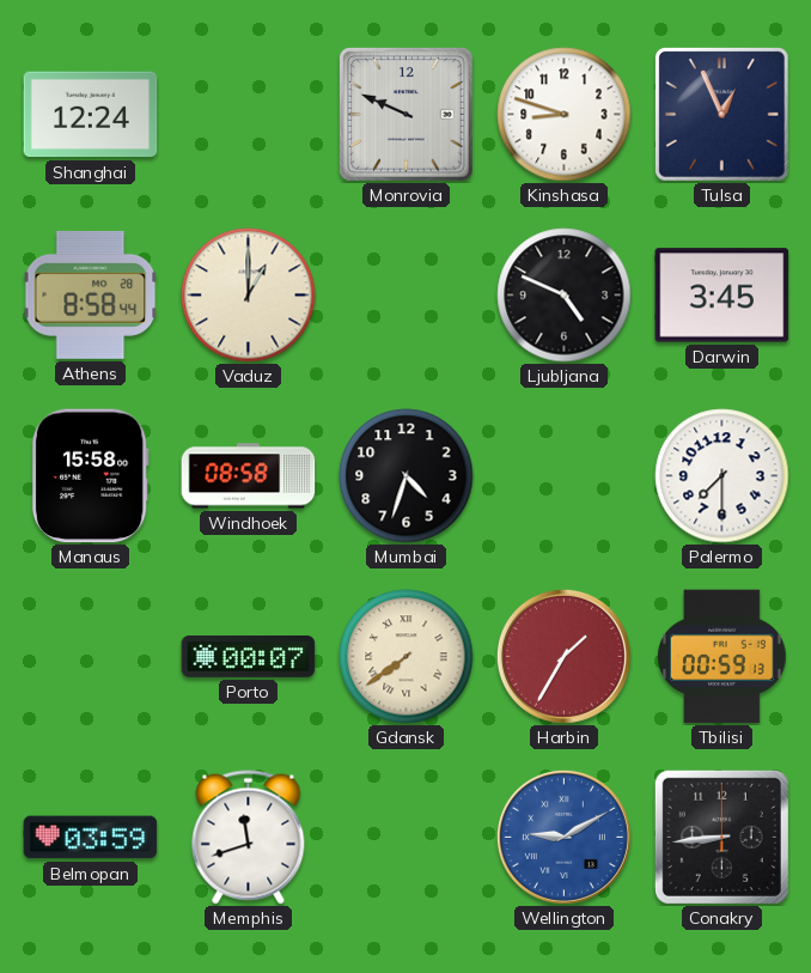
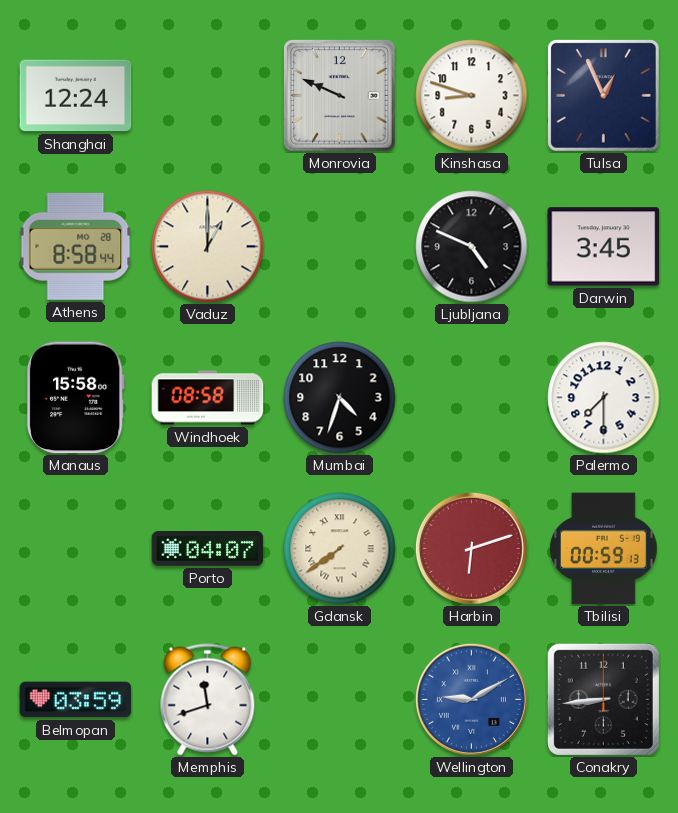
Porto: 00:07 -> 04:07 (208, 549)
Harbin: 1:35 -> 6:12 (471, 548)
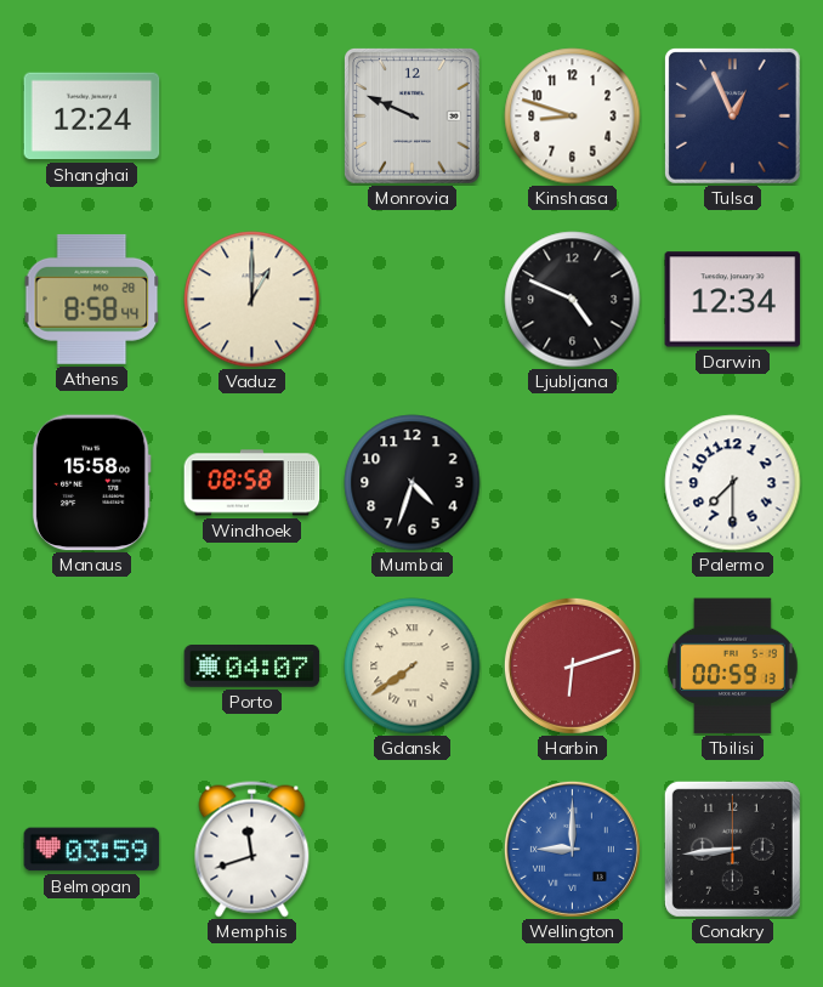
Darwin: 3:45 -> 12:34 (733, 300)
Wellington: 9:10 -> 9:00 (572, 849)
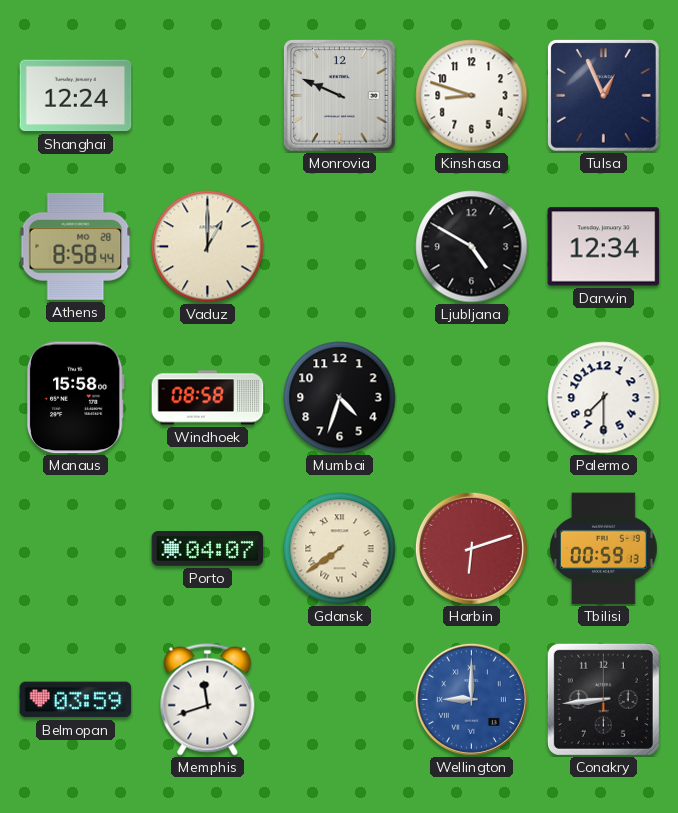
Ljubljana: 4:49 -> 4:50 (472, 247)
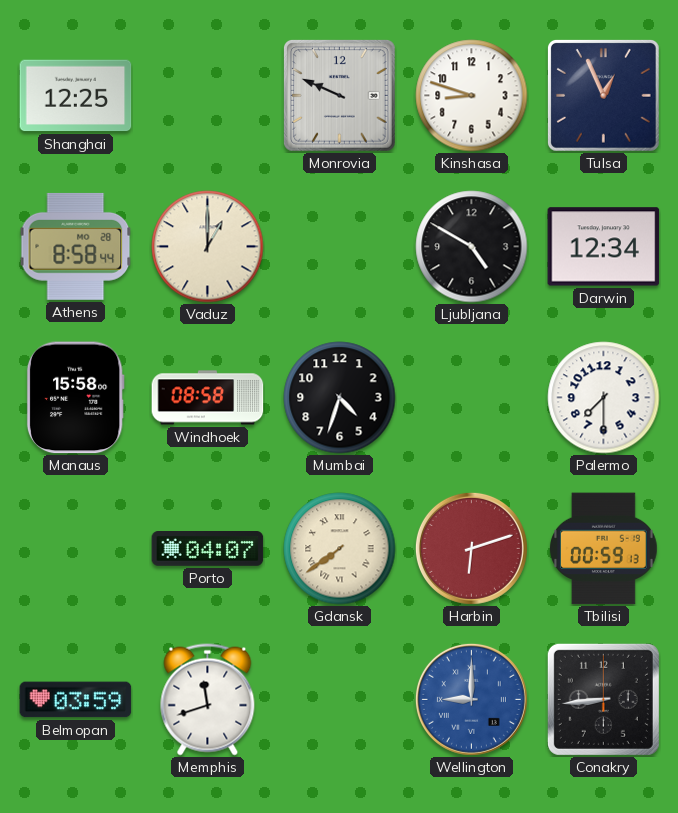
Shanghai: 12:24 -> 12:25 (76, 96)
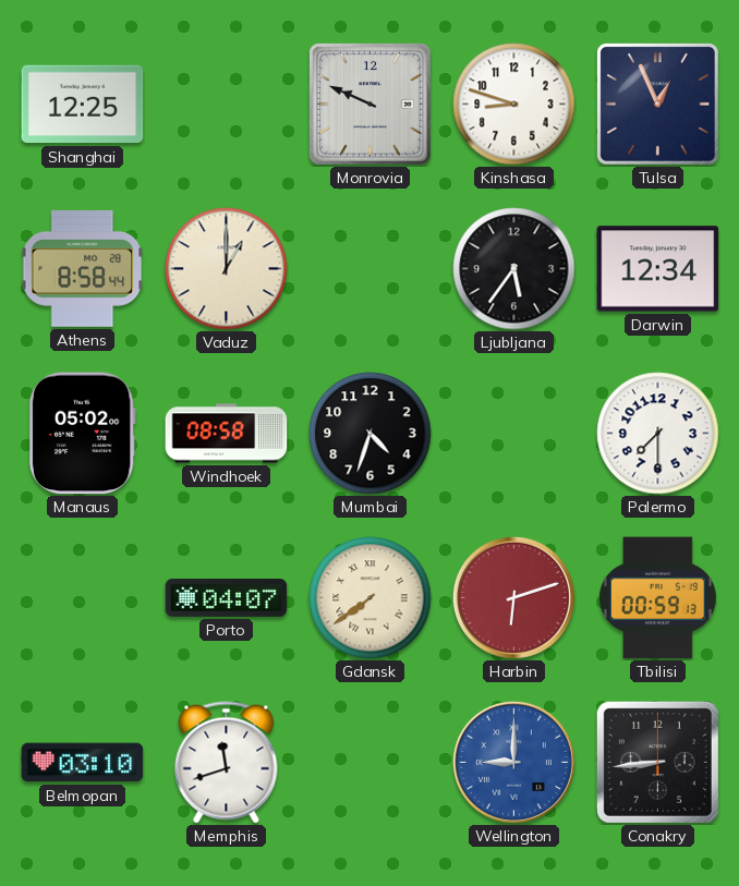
Ljubljana: 4:50 -> 5:36 (514, 269)
Manaus: 15:58 -> 05:02 (82, 434)
Belmopan: 03:59 -> 03:10 (83, 763)
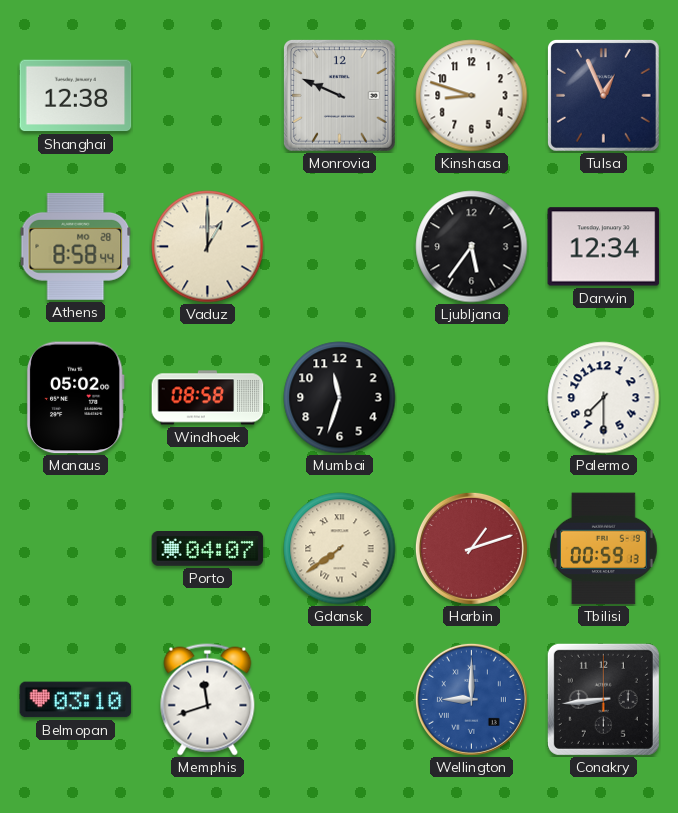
Shanghai: 12:25 -> 12:38 (76, 96)
Mumbai: 4:33 -> 11:33 (340, 398)
Harbin: 6:12 -> 1:12 (471, 548)
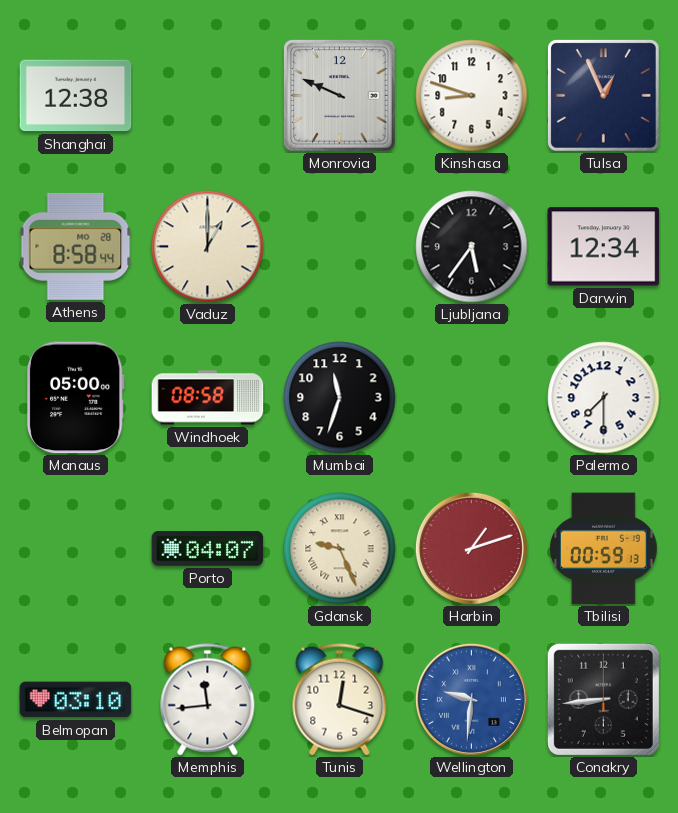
Manaus: 05:02 -> 05:00 (75, 398)
Gdansk: 7:39 -> 9:26 (340, 549)
Memphis: 11:42 -> 11:44 (208, 700)
Tunis: none -> 12:18 (340, 700)
Wellington: 9:00 -> 9:31 (471, 699)
